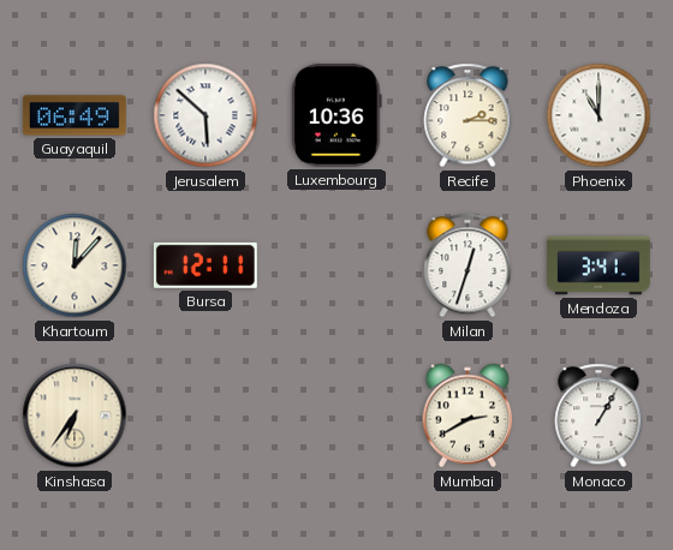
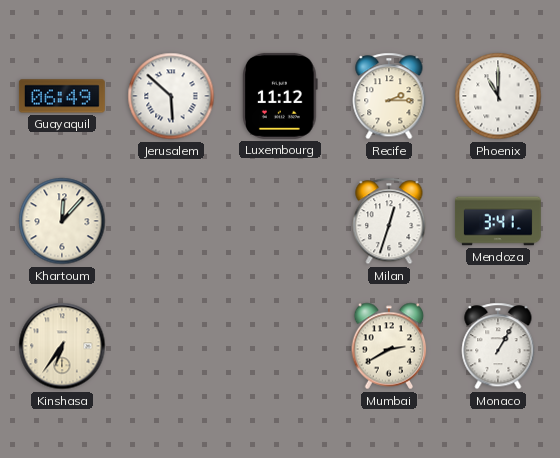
Luxembourg: 10:36 -> 11:12 (281, 96)
Bursa: 12:11 -> none (206, 265)
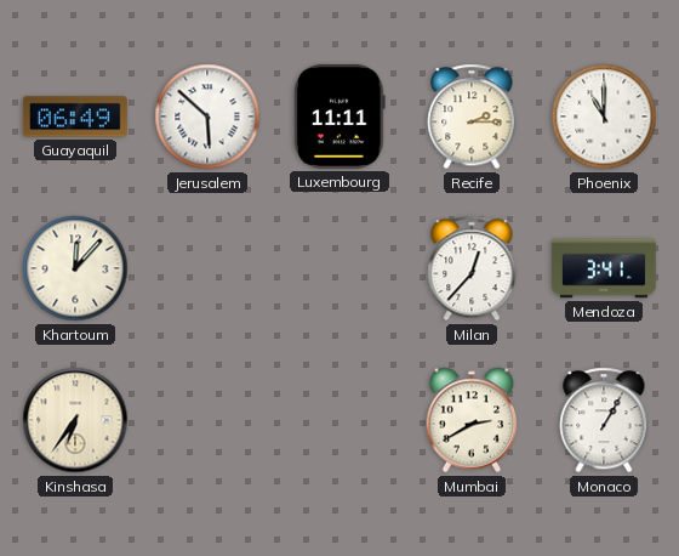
Luxembourg: 11:12 -> 11:11 (341, 117)
Milan: 12:33 -> 12:37 (472, 268)
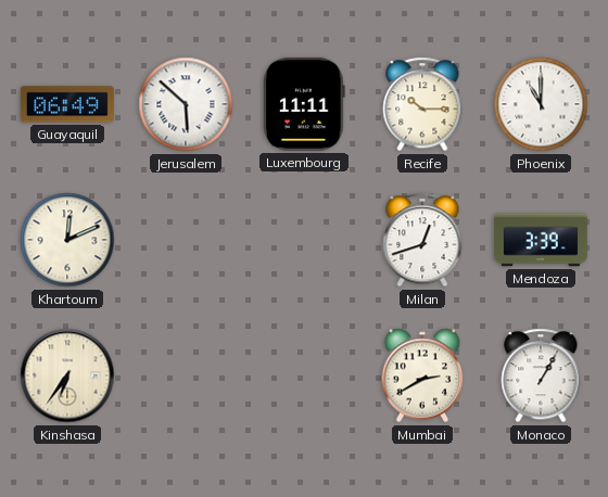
Recife: 2:15 -> 10:15 (422, 104)
Khartoum: 12:07 -> 12:11 (67, 240)
Milan: 12:37 -> 12:42 (422, 240)
Mendoza: 3:41 -> 3:39 (541, 240)
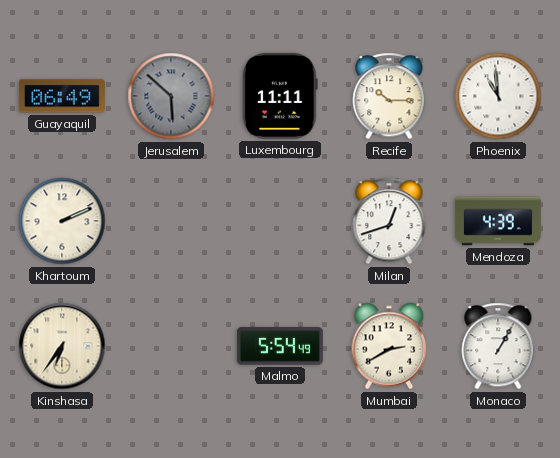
Jerusalem dial: white -> grey (171, 96)
Phoenix: 11:00 -> 10:59 (498, 96)
Khartoum: 12:11 -> 2:11 (62, 221)
Mendoza: 3:39 -> 4:39 (498, 221)
Malmo: none -> 5:54 (280, 346)
